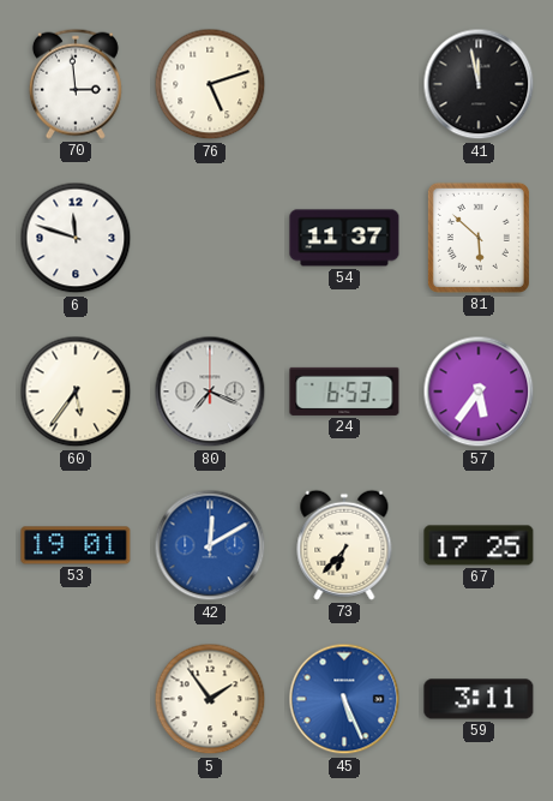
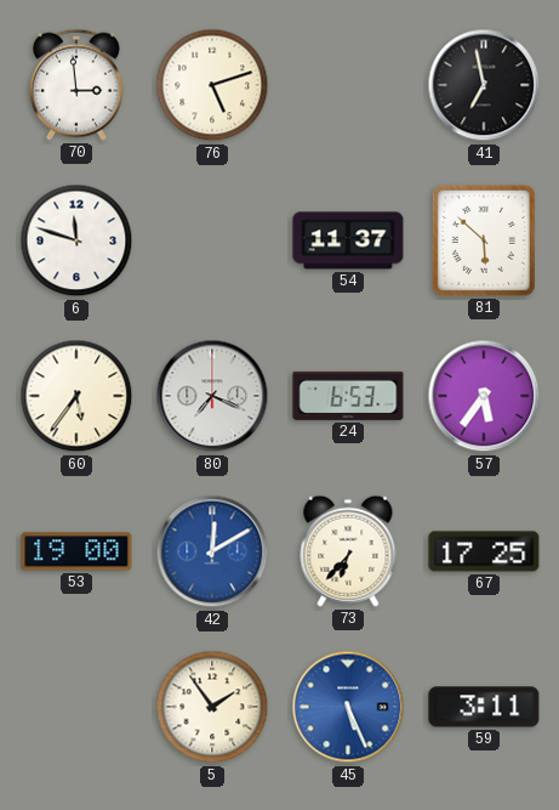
41: 11:58 -> 6:58 (484, 85)
53: 19:01 -> 19:00 (76, 551)
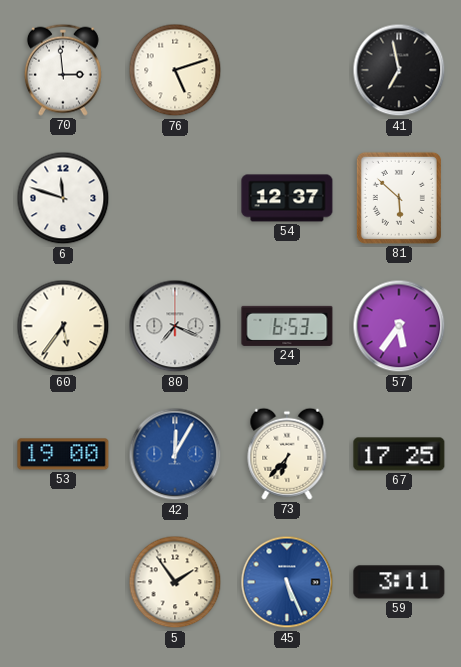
54: 11:37 -> 12:37 (287, 198)
42: 12:10 -> 12:05 (175, 454)
